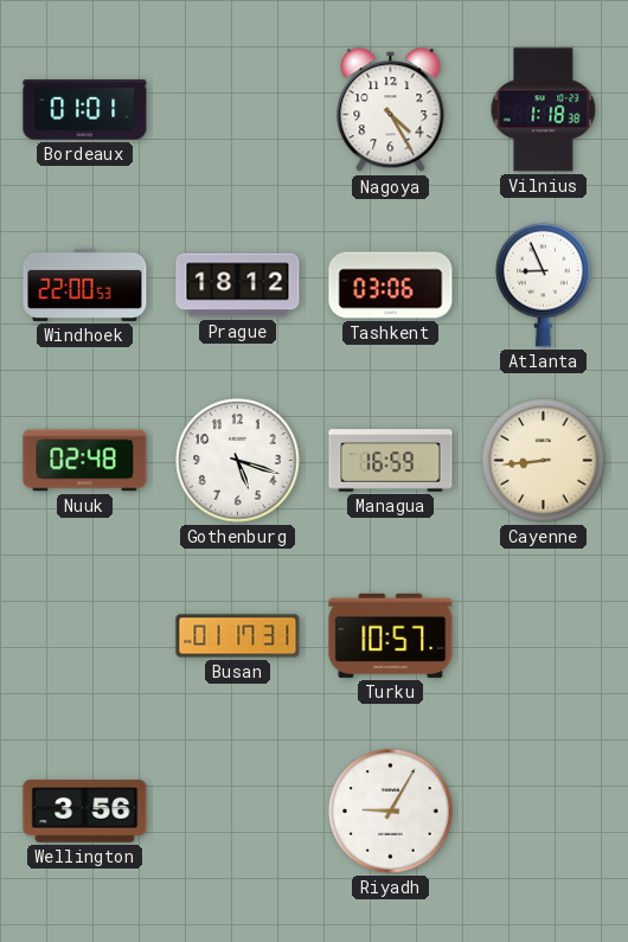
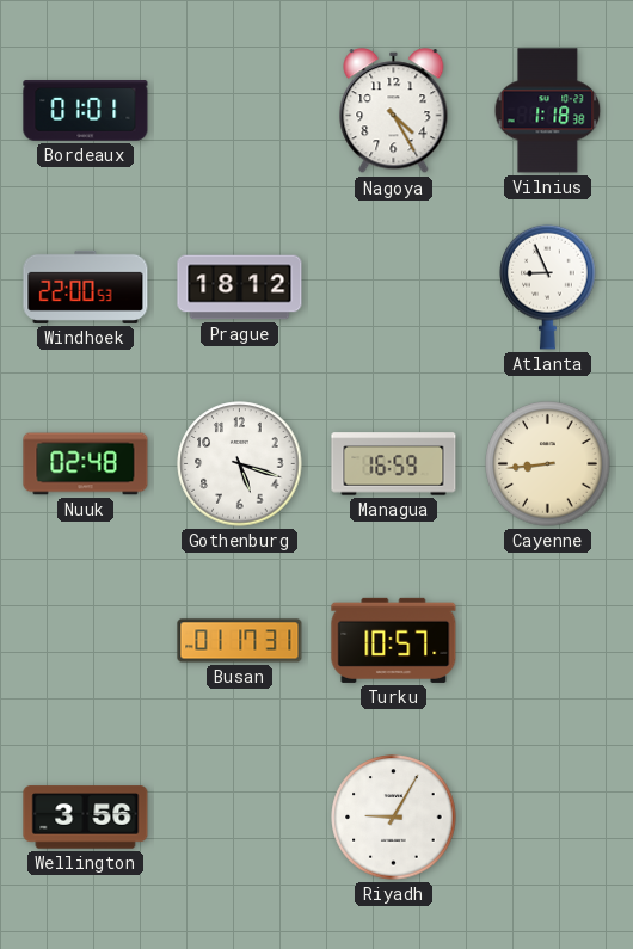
Tashkent: 03:06 -> none (391, 286)
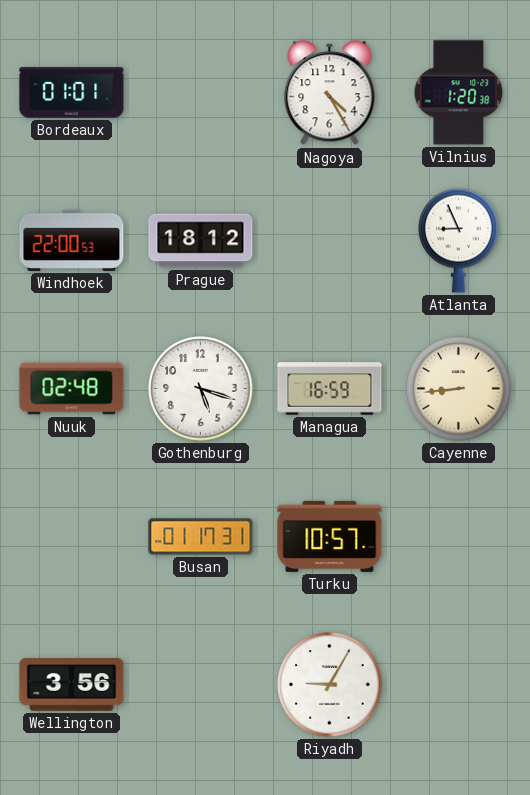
Vilnius: 1:18 -> 1:20 (459, 93)
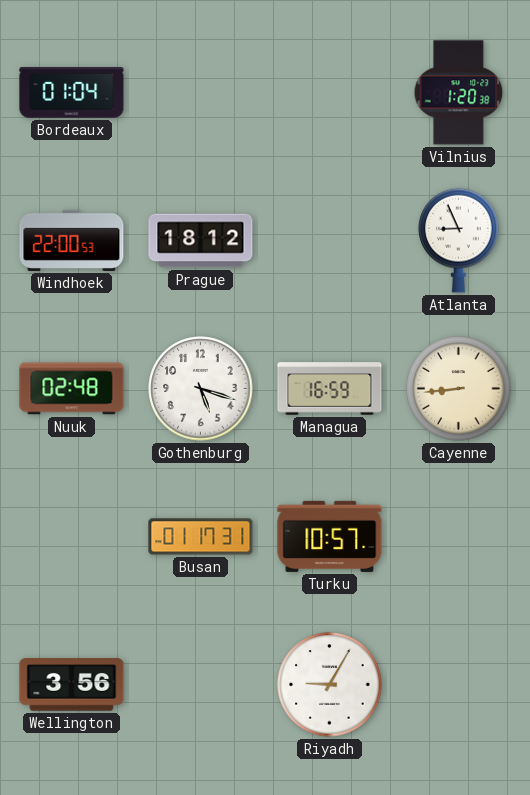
Bordeaux: 01:01 -> 01:04 (72, 93)
Nagoya: 4:25 -> none (330, 93)
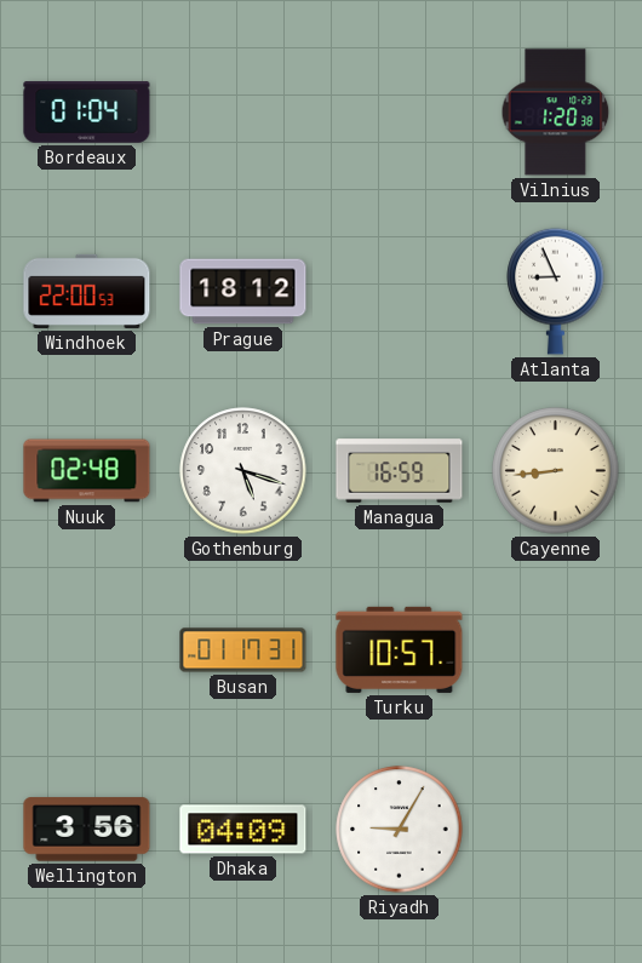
Dhaka: none -> 04:09 (243, 830)
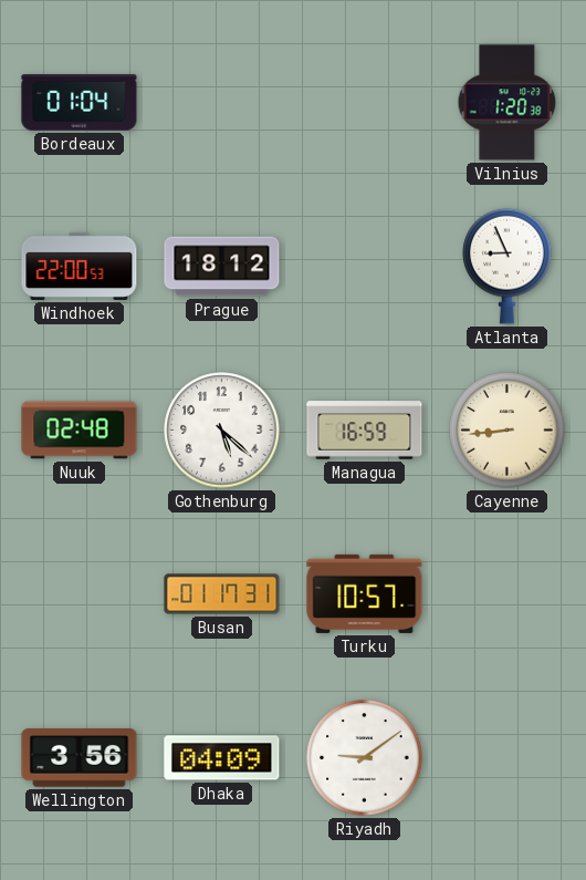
Gothenburg: 5:18 -> 5:22 (222, 431)
Riyadh: 9:05 -> 9:09 (365, 758)
